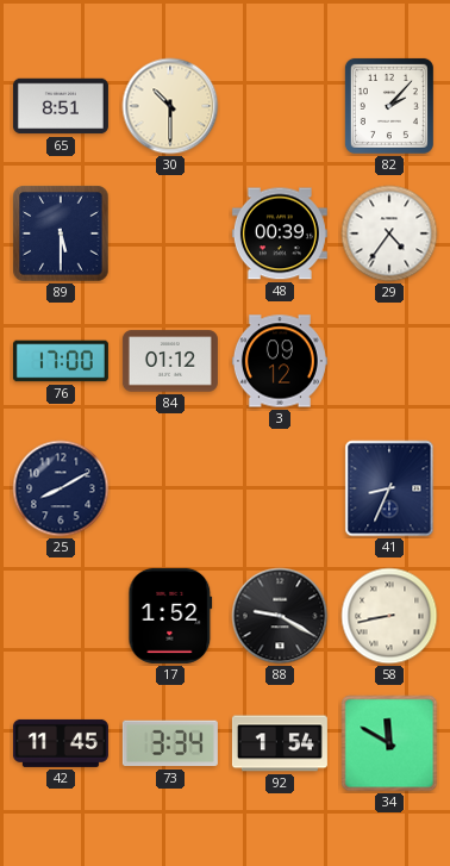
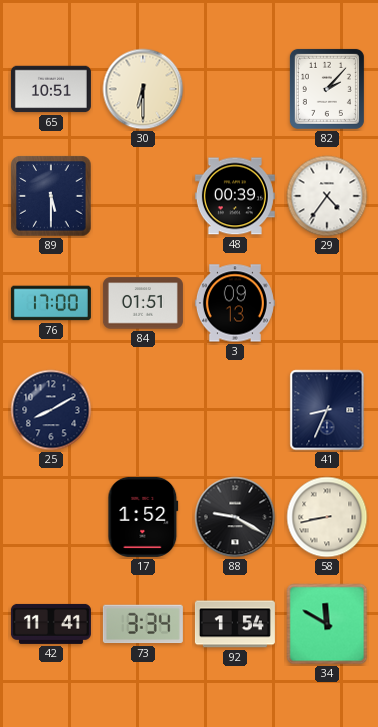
65: 8:51 -> 10:51 (51, 89)
30: 10:30 -> 6:30 (143, 89)
84: 01:12 -> 01:51 (143, 303)
3: 09:12 -> 09:13 (235, 303)
42: 11:45 -> 11:41 (51, 624)
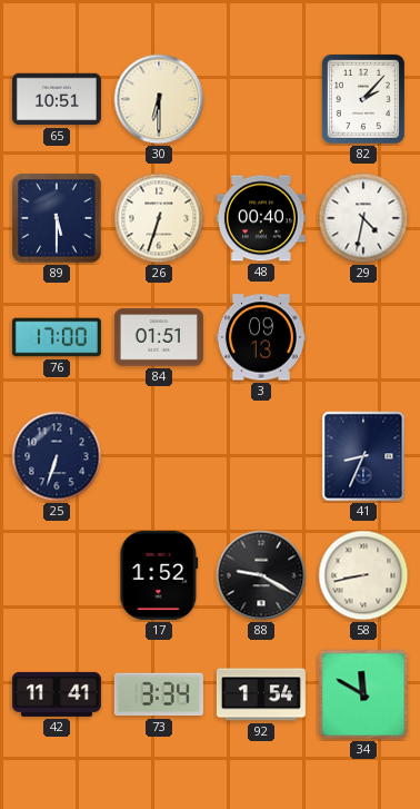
26: none -> 6:33 (159, 218)
48: 00:39 -> 00:40 (261, 218)
29: 4:36 -> 4:32 (363, 218)
25: 8:10 -> 6:33 (57, 456)
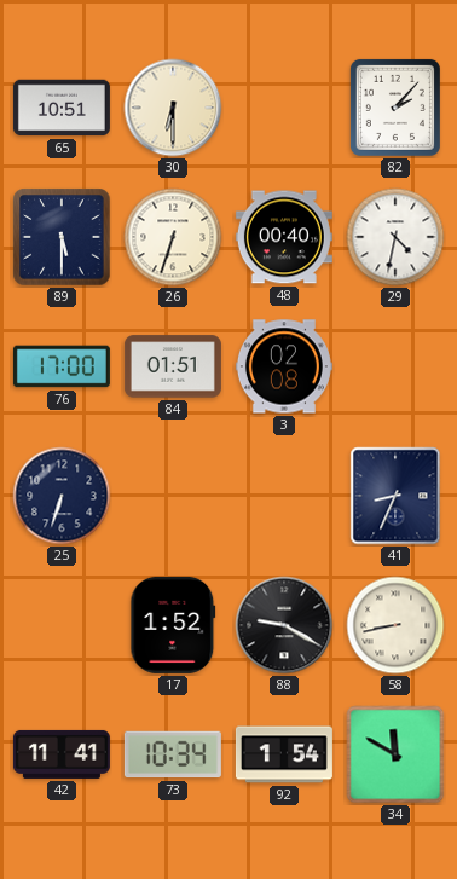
3: 09:13 -> 02:08 (284, 366)
73: 3:34 -> 10:34 (173, 754)
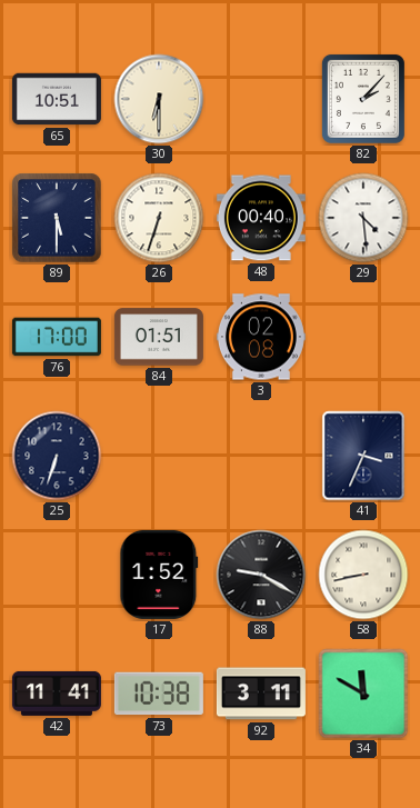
29: 4:32 -> 4:29 (363, 218)
41: 8:34 -> 3:34 (363, 456)
73: 10:34 -> 10:38 (159, 694)
92: 1:54 -> 3:11 (261, 694)
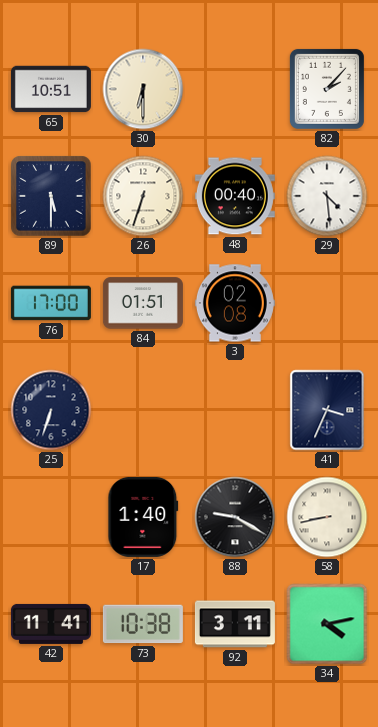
17: 1:52 -> 1:40 (143, 517)
34: 11:50 -> 4:13 (327, 624)
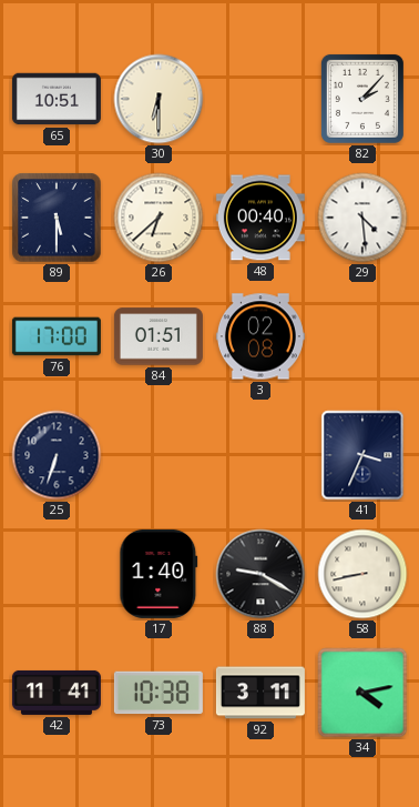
26: 6:33 -> 6:38 (159, 218)
